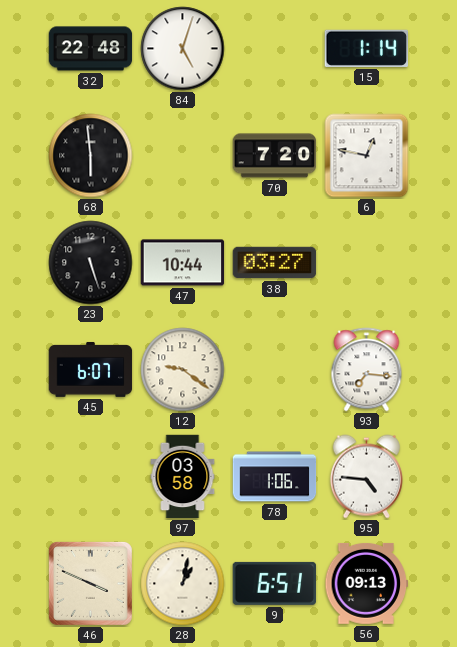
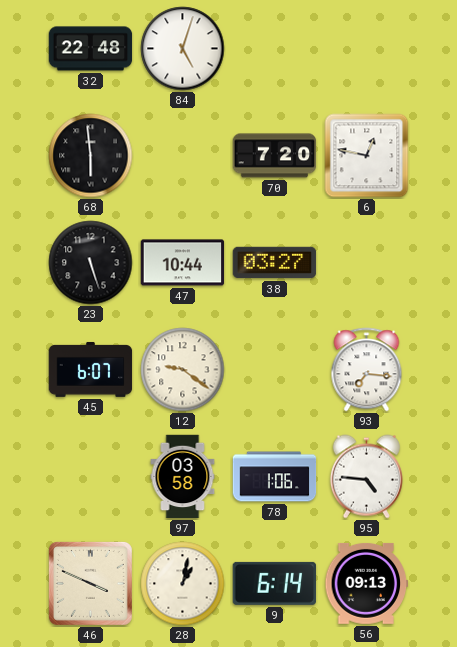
15: 1:14 -> none (366, 48)
9: 6:51 -> 6:14 (275, 583)
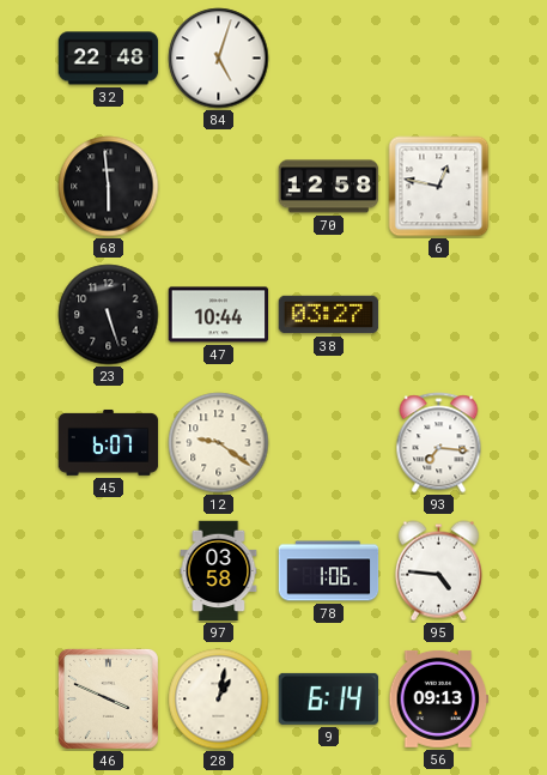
70: 7:20 -> 12:58 (329, 187)
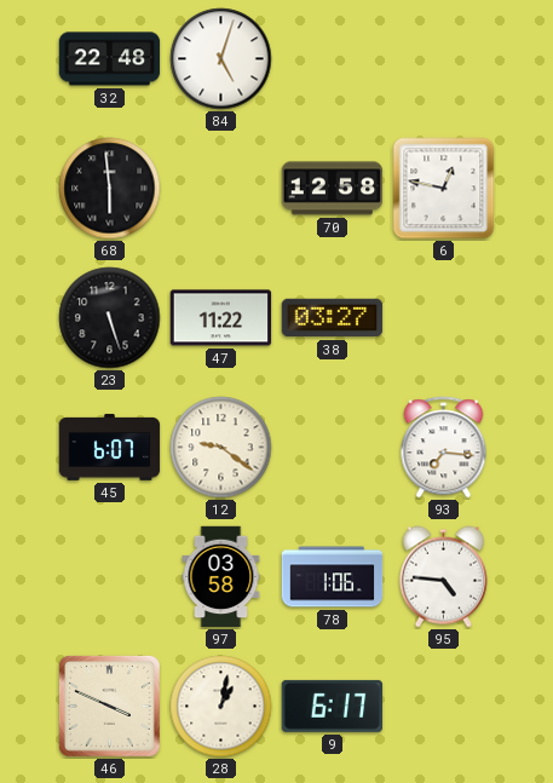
47: 10:44 -> 11:22 (221, 318)
9: 6:14 -> 6:17 (333, 706)
56: 09:13 -> none (439, 698)
